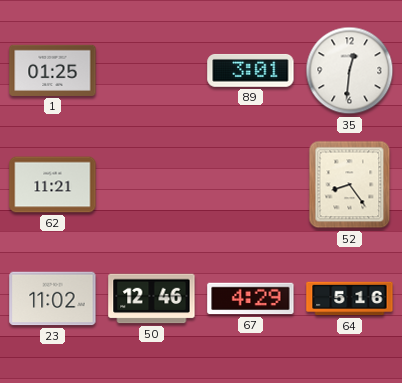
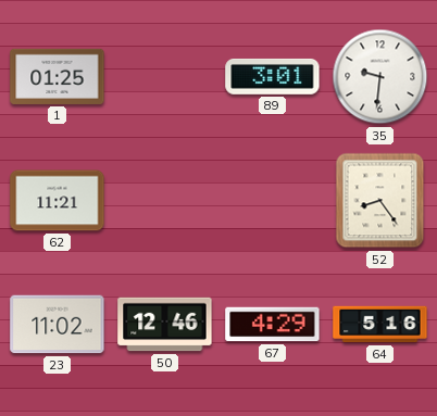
35: 12:31 -> 9:31 (380, 77)
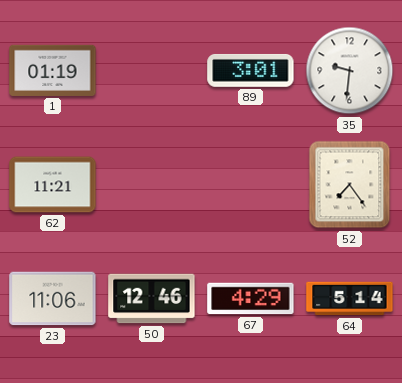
1: 01:25 -> 01:19 (53, 70)
52: 8:24 -> 7:24 (350, 185)
23: 11:02 -> 11:06 (53, 299)
64: 5:16 -> 5:14 (350, 299)
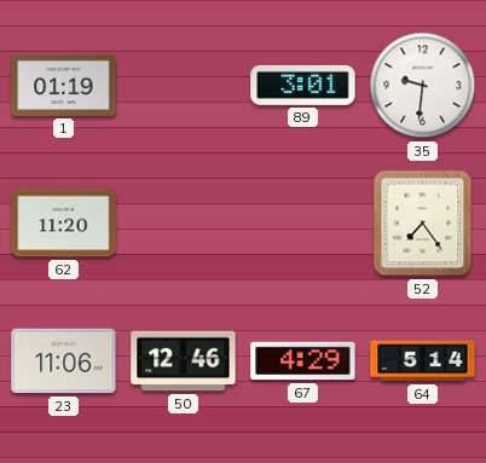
62: 11:21 -> 11:20 (64, 224)
